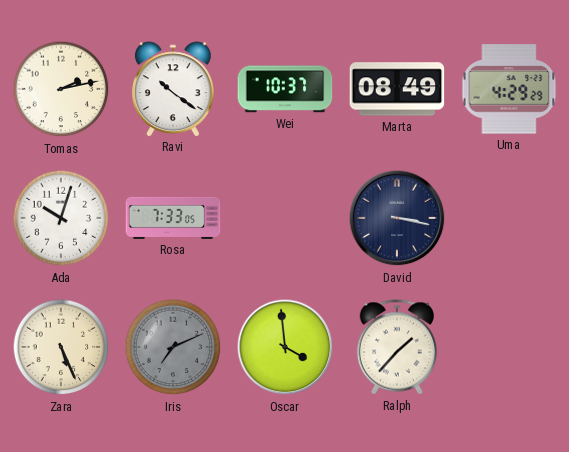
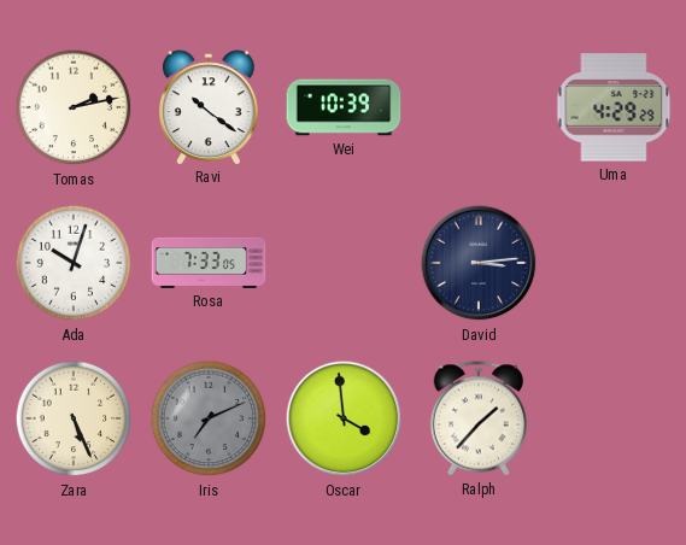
Wei: 10:37 -> 10:39 (344, 107)
Marta: 08:49 -> none (397, 89)
David: 3:17 -> 3:14 (479, 263)
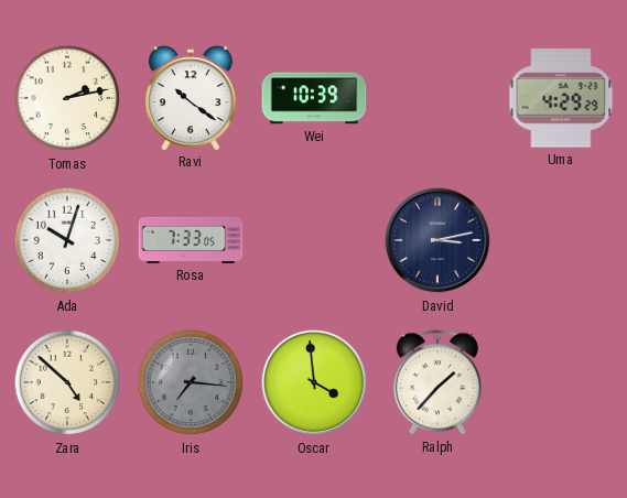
David: 3:14 -> 3:13 (437, 240)
Zara: 5:26 -> 4:52 (67, 382)
Iris: 7:11 -> 7:16 (191, 382)
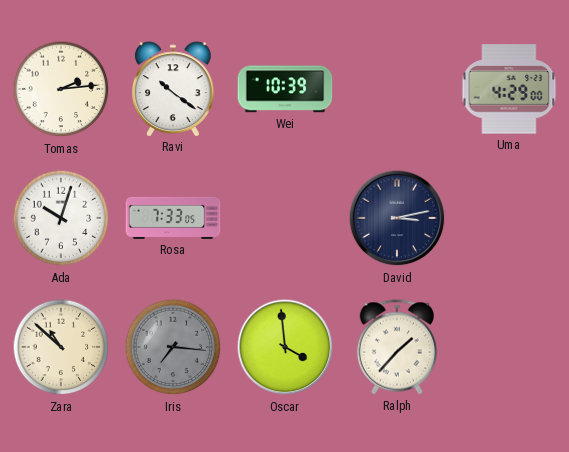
Tomas: 2:13 -> 2:14 (61, 89)
Uma: 4:29:29 -> 4:29:00 (509, 89)
Zara: 4:52 -> 10:52 (61, 347)
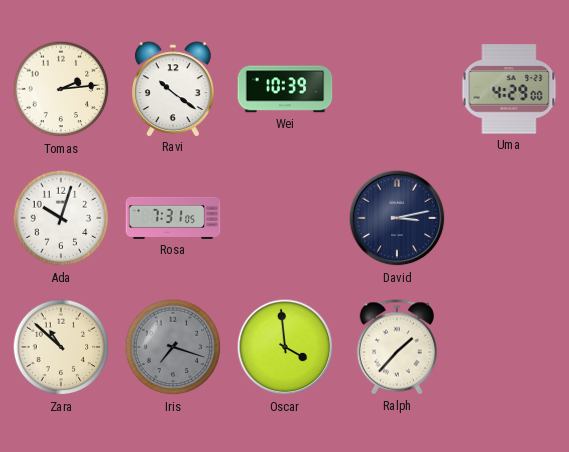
Rosa: 7:33 -> 7:31 (173, 218)
Iris: 7:16 -> 7:18 (173, 347)
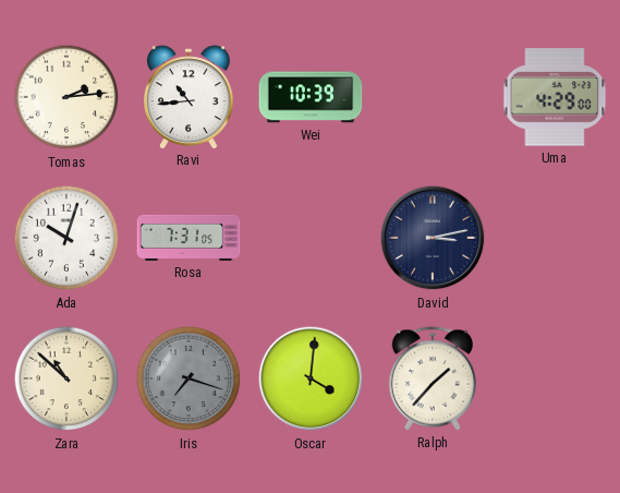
Ravi: 10:21 -> 10:44 (189, 97)
Oscar: 3:59 -> 4:01 (311, 378)
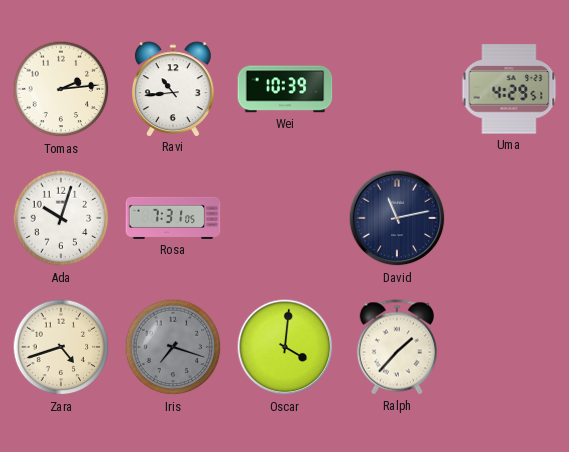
Uma: 4:29:00 -> 4:29:51 (509, 89)
David: 3:13 -> 11:13 (397, 218)
Zara: 10:52 -> 4:42 (61, 347)
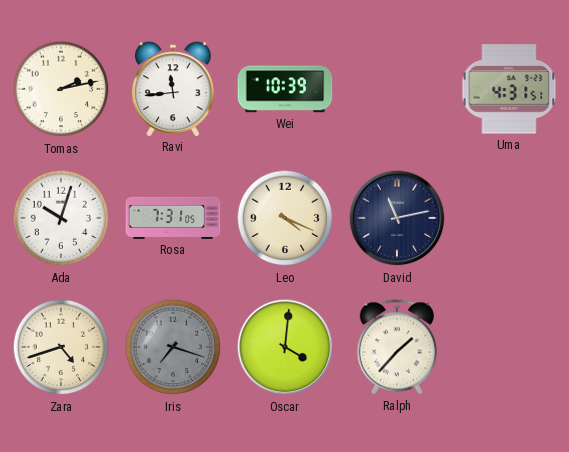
Tomas: 2:14 -> 2:13 (61, 89)
Ravi: 10:44 -> 11:44 (173, 89)
Uma: 4:29 -> 4:31 (509, 89)
Leo: none -> 4:19 (285, 218)
